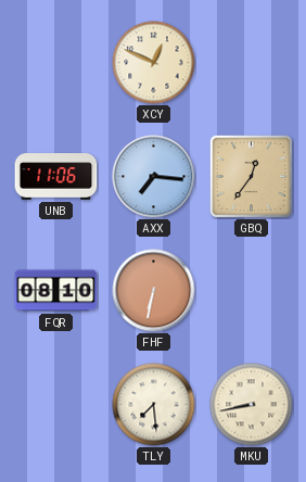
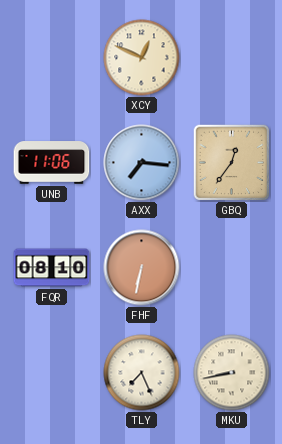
TLY: 7:29 -> 7:26 (142, 373)
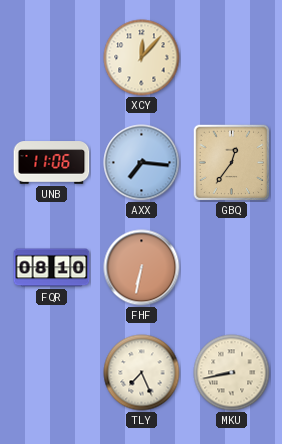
XCY: 12:49 -> 12:07 (142, 58)
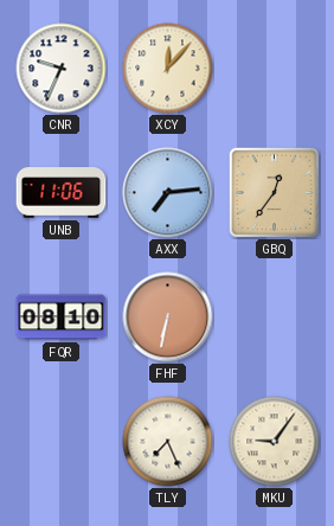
CNR: none -> 9:34 (62, 69)
AXX: 7:16 -> 7:14 (168, 193)
MKU: 8:43 -> 9:06 (275, 442)
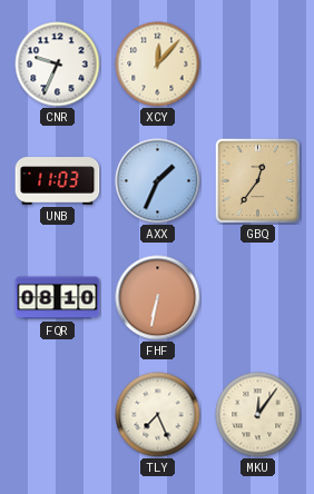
UNB: 11:06 -> 11:03 (58, 181)
AXX: 7:14 -> 1:34 (158, 181)
MKU: 9:06 -> 12:06 (258, 415)
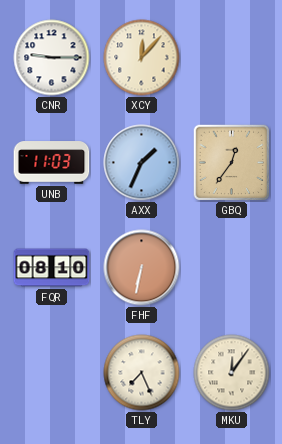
CNR: 9:34 -> 9:15 (52, 58)
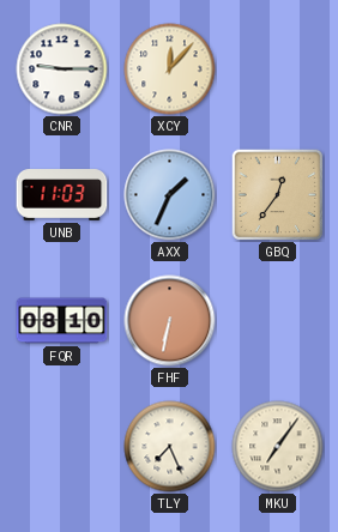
MKU: 12:06 -> 7:06 (278, 447)
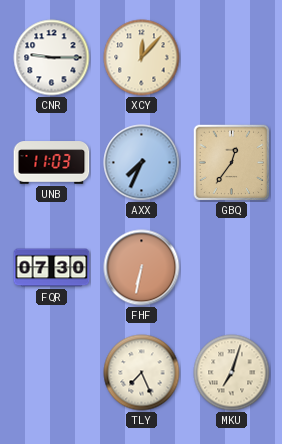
AXX: 1:34 -> 7:34 (142, 163)
FQR: 08:10 -> 07:30 (52, 268)
MKU: 7:06 -> 7:03 (232, 373)
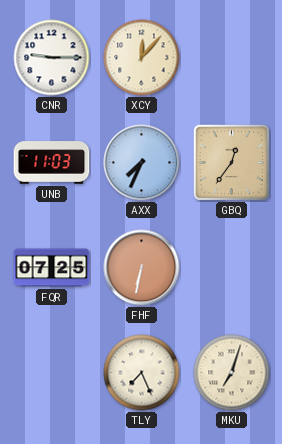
FQR: 07:30 -> 07:25 (52, 268)
